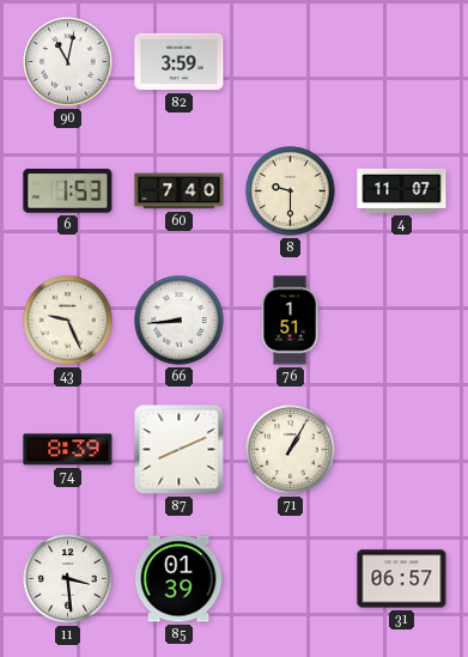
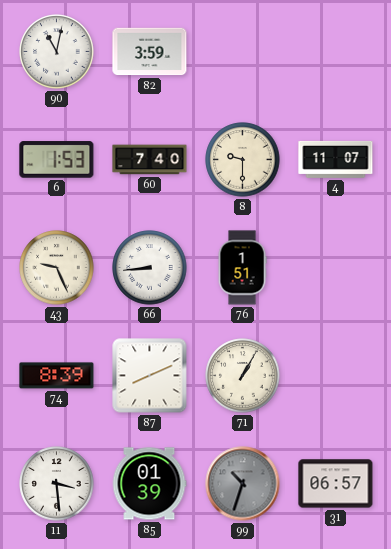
99: none -> 10:33 (243, 484)
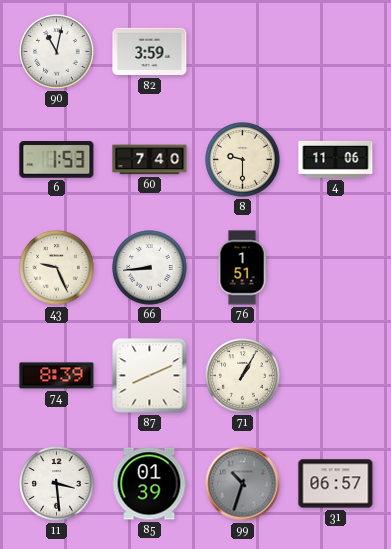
4: 11:07 -> 11:06 (336, 159)
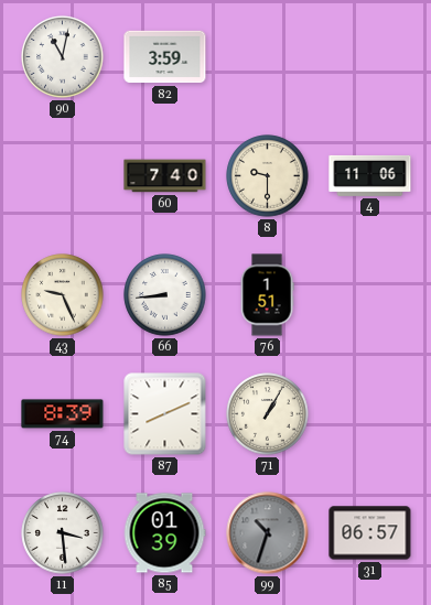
6: 1:53 -> none (57, 160)
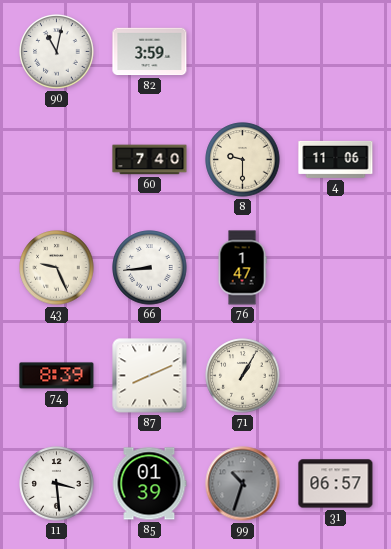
76: 1:51 -> 1:47 (242, 268)
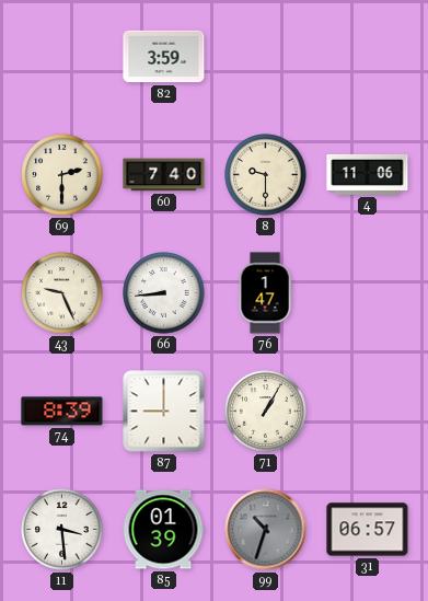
90: 11:02 -> none (57, 52)
69: none -> 2:30 (62, 175)
87: 8:11 -> 9:00 (164, 412)
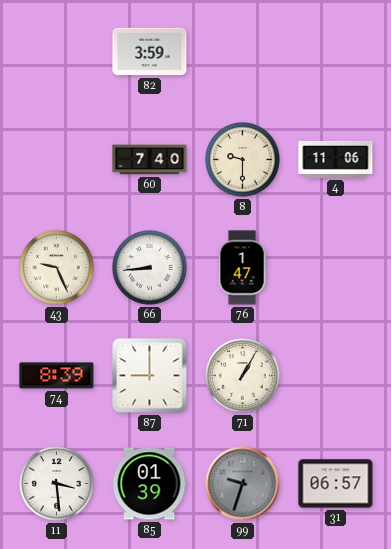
69: 2:30 -> none (62, 175)
99: 10:33 -> 9:33 (243, 484)
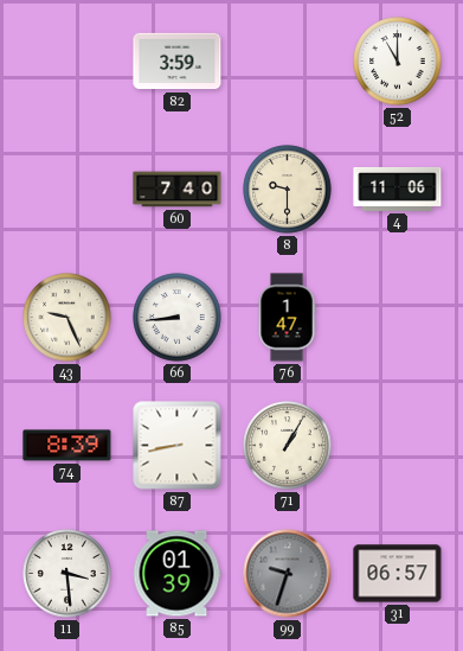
52: none -> 11:00 (398, 62)
87: 9:00 -> 8:43 (178, 446)
